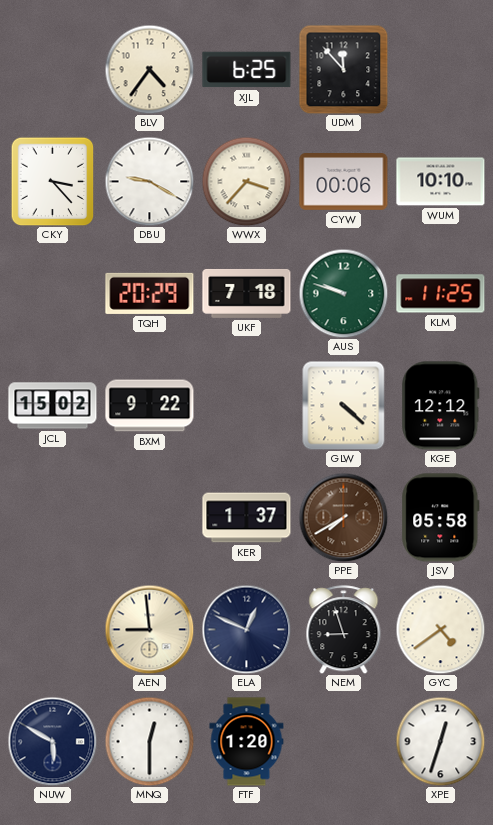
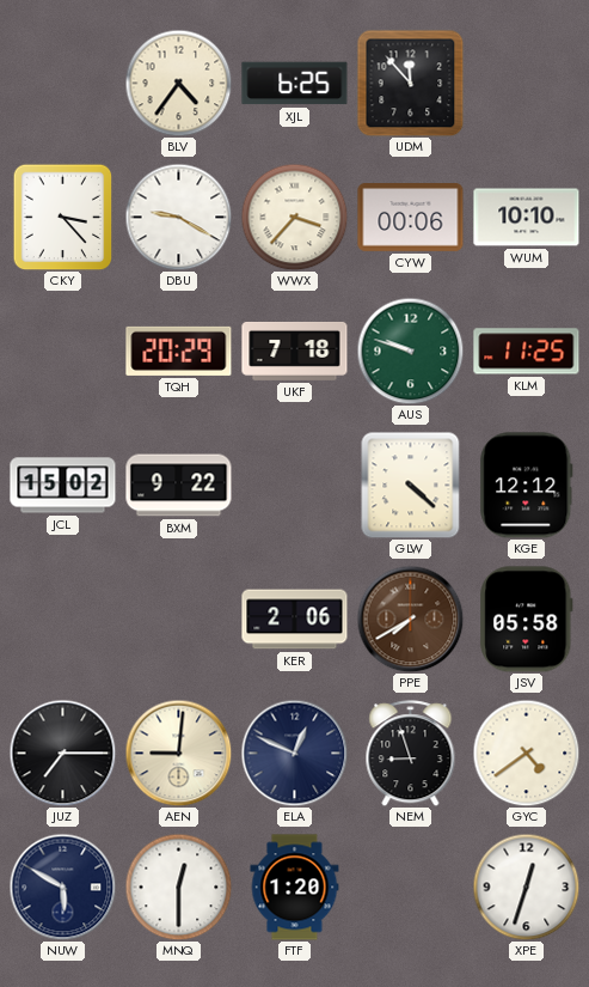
KER: 1:37 -> 2:06 (295, 620)
JUZ: none -> 7:15 (62, 753)
AEN: 8:59 -> 9:01 (178, 753)
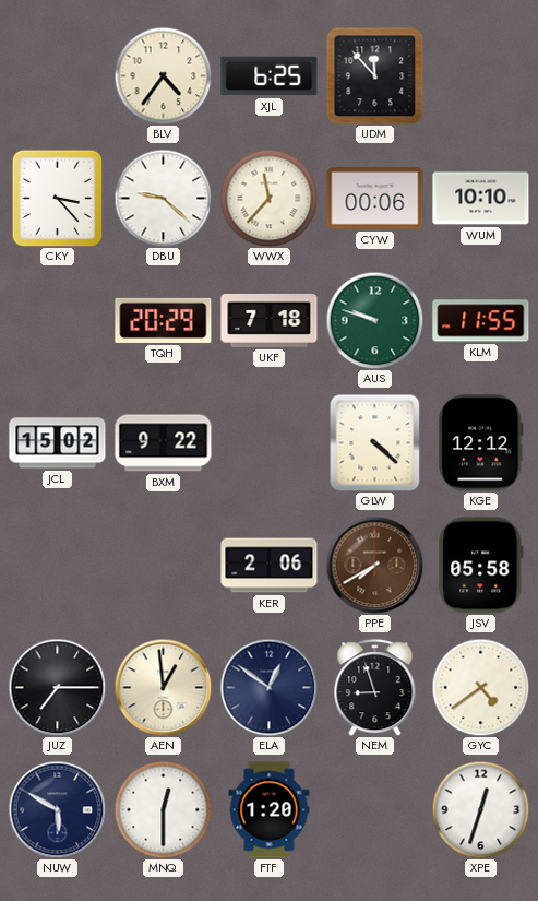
DBU: 9:20 -> 9:22 (163, 198)
WWX: 3:37 -> 11:37 (268, 198)
KLM: 11:25 -> 11:55 (481, 321)
AEN: 9:01 -> 12:59 (163, 687)
ELA: 12:49 -> 12:51 (268, 687)
